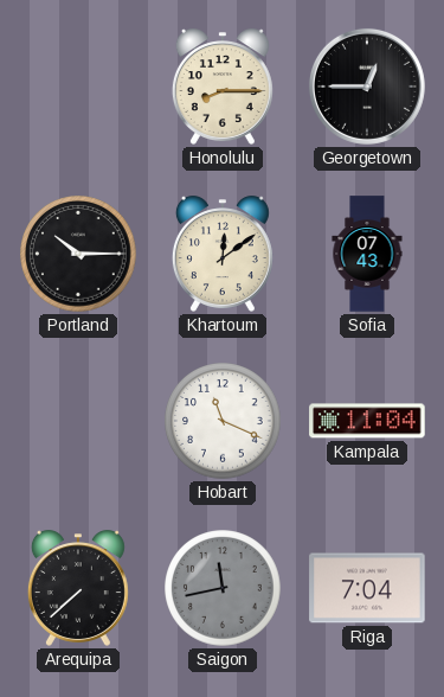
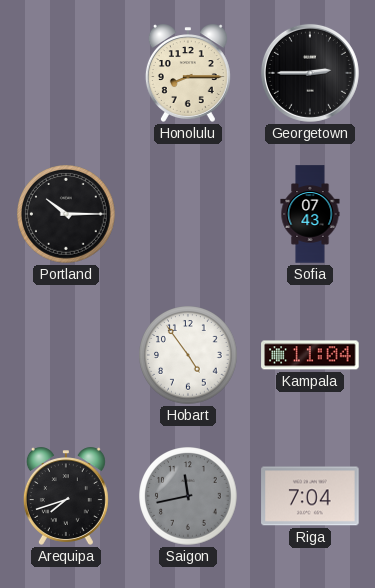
Georgetown: 12:45 -> 2:45 (310, 73)
Khartoum: 12:09 -> none (223, 254)
Hobart: 11:19 -> 4:54 (188, 355)
Arequipa: 7:38 -> 7:42 (66, 496)
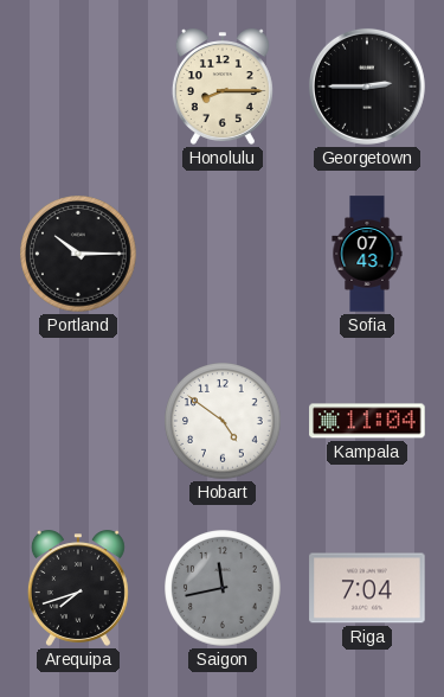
Hobart: 4:54 -> 4:51 (223, 421)
